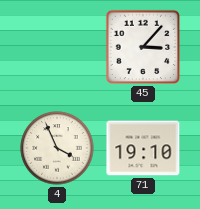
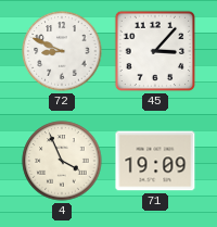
72: none -> 8:49 (62, 51)
71: 19:10 -> 19:09 (155, 161)
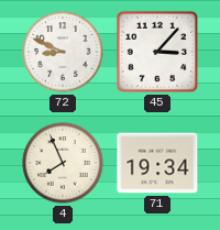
4: 3:56 -> 7:56 (63, 163)
71: 19:09 -> 19:34 (157, 163)
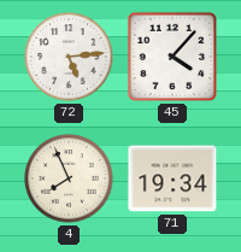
72: 8:49 -> 5:14 (69, 57)
45: 3:07 -> 4:07 (172, 57)
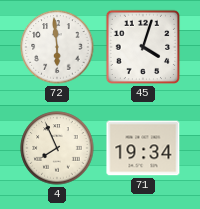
72: 5:14 -> 5:59 (57, 47)
45: 4:07 -> 4:03 (143, 47)
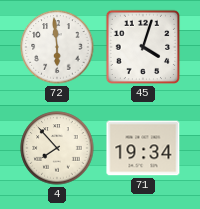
4: 7:56 -> 7:53 (57, 148)
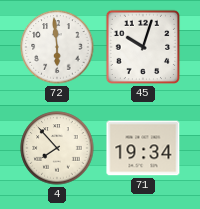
45: 4:03 -> 10:03 (143, 47)
